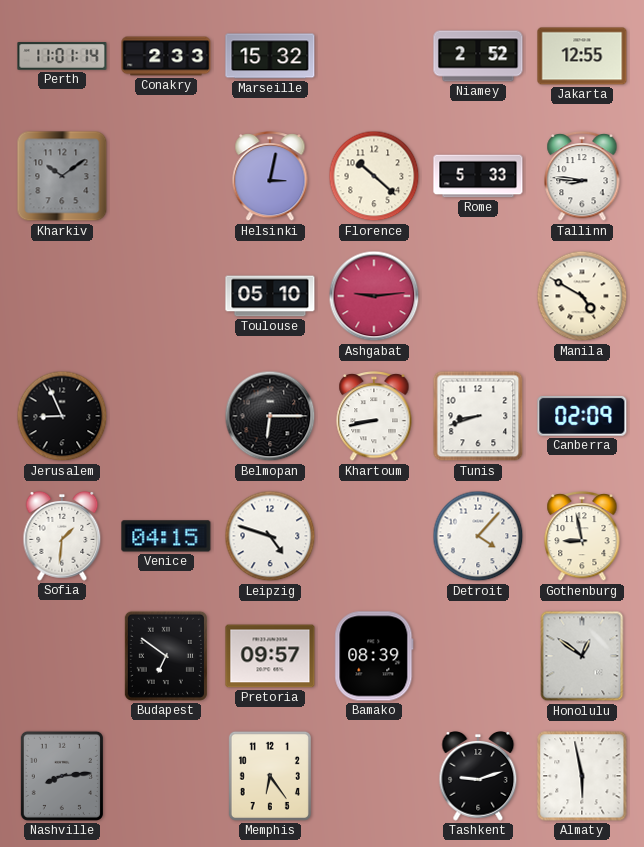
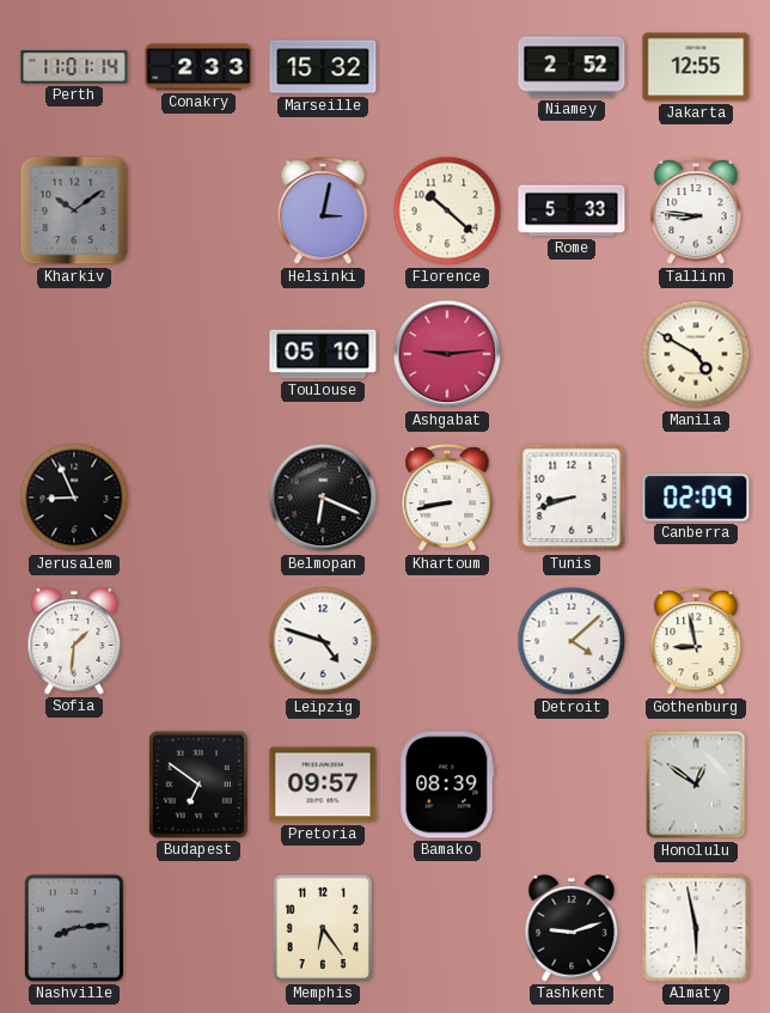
Belmopan: 6:15 -> 6:19 (323, 498)
Venice: 04:15 -> none (166, 536)
Detroit: 4:07 -> 4:08 (572, 641)
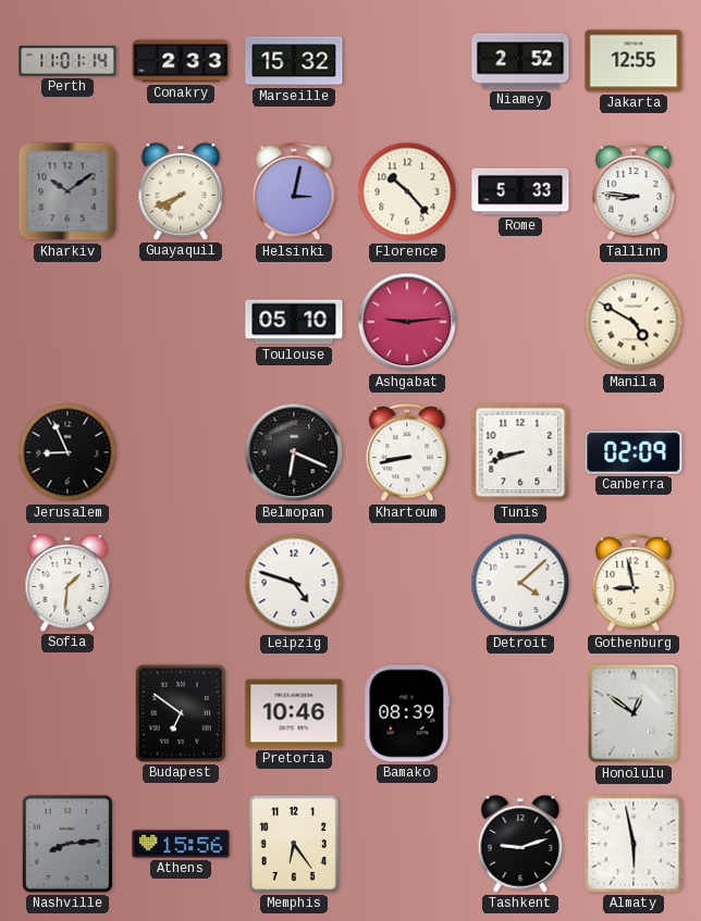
Guayaquil: none -> 7:41 (181, 192)
Florence: 10:22 -> 10:23 (407, 191)
Pretoria: 09:57 -> 10:46 (294, 713)
Athens: none -> 15:56 (181, 844)
